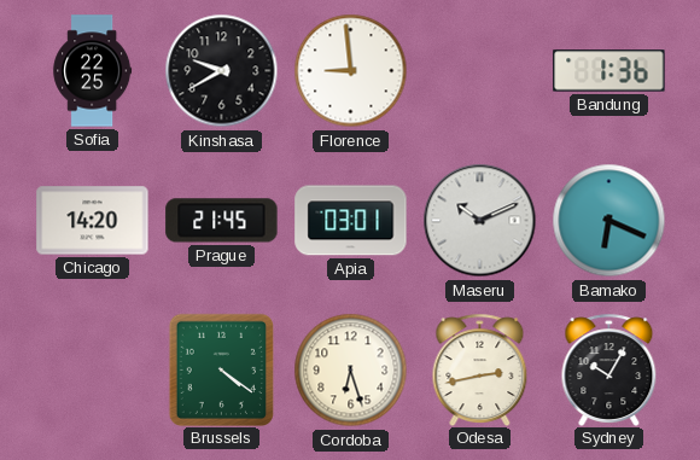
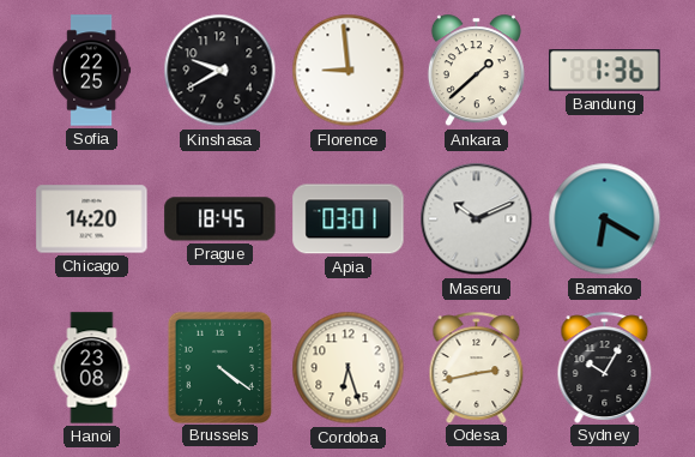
Ankara: none -> 1:38 (476, 71)
Prague: 21:45 -> 18:45 (220, 220)
Bamako: 6:19 -> 6:20 (605, 220)
Hanoi: none -> 23:08 (92, 368)
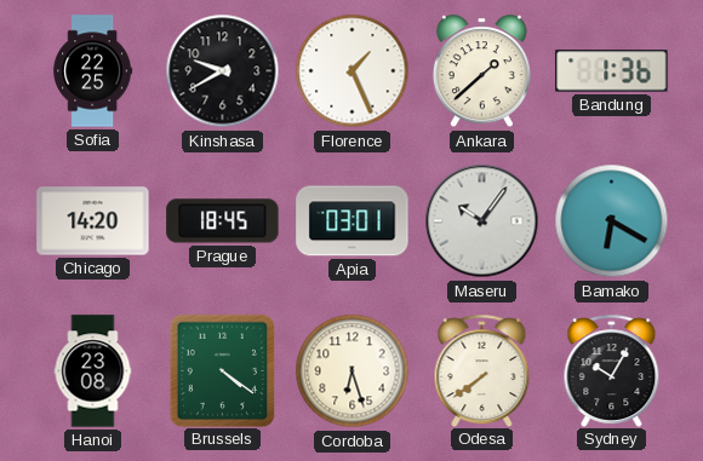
Florence: 8:59 -> 1:26 (353, 71)
Maseru: 10:11 -> 10:06 (482, 221)
Odesa: 2:43 -> 7:39 (482, 370)
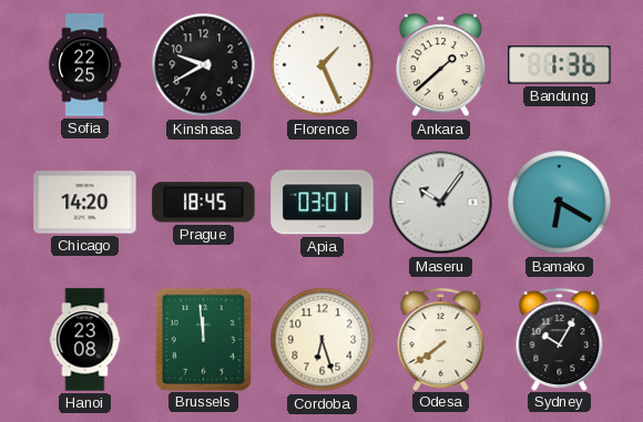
Brussels: 4:21 -> 11:59 (203, 339)
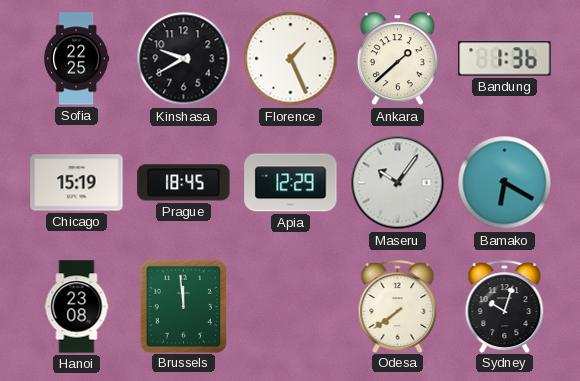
Chicago: 14:20 -> 15:19 (77, 183)
Apia: 03:01 -> 12:29 (291, 183)
Cordoba: 6:27 -> none (323, 340)
Sydney: 10:05 -> 10:03 (505, 306)
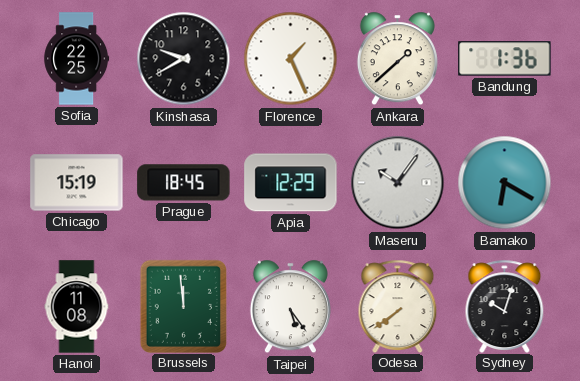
Hanoi: 23:08 -> 11:08 (77, 307)
Taipei: none -> 5:24 (290, 307)
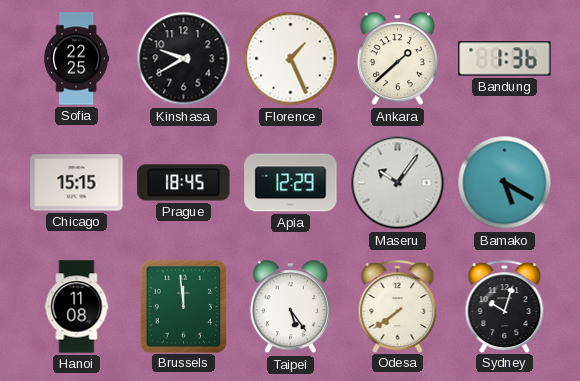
Chicago: 15:19 -> 15:15 (77, 183)
Bamako: 6:20 -> 5:20 (505, 183)
